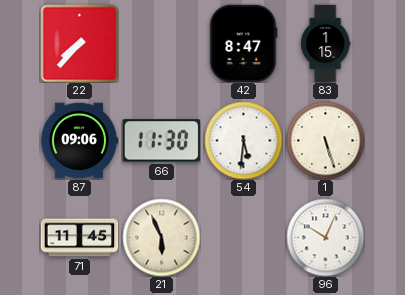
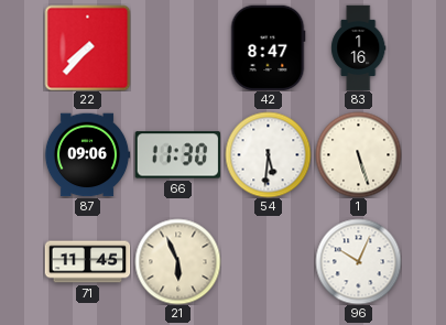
83: 1:15 -> 1:16 (359, 47)
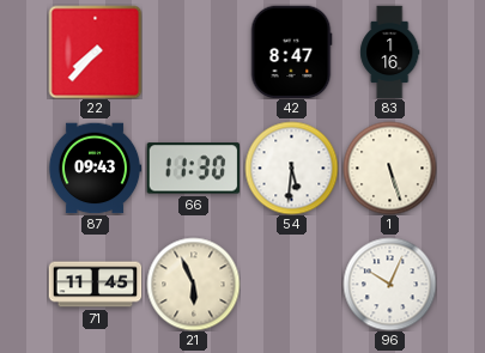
87: 09:06 -> 09:43 (95, 169)
